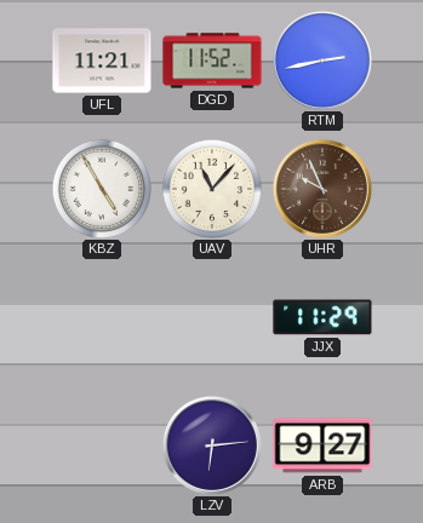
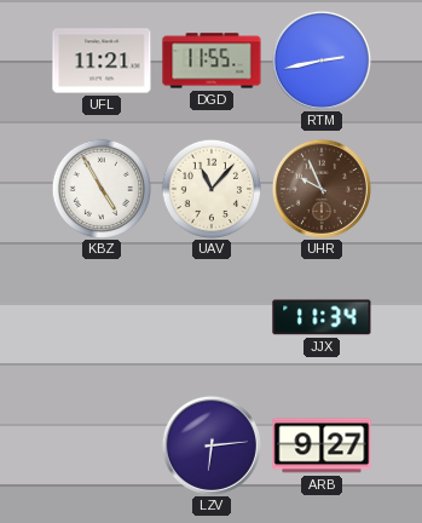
DGD: 11:52 -> 11:55 (212, 61)
JJX: 11:29 -> 11:34 (322, 317)
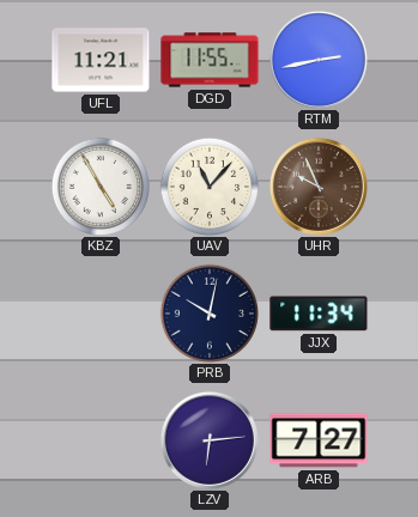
PRB: none -> 10:02 (208, 312)
ARB: 9:27 -> 7:27 (319, 440)
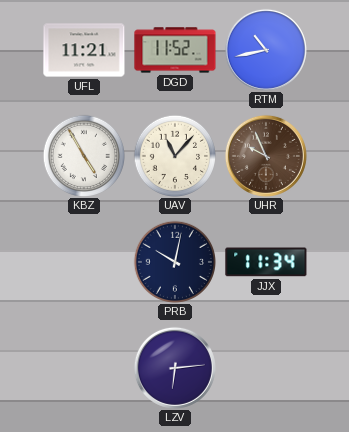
DGD: 11:55 -> 11:52 (175, 50)
RTM: 2:43 -> 10:43 (266, 50)
ARB: 7:27 -> none (319, 440)
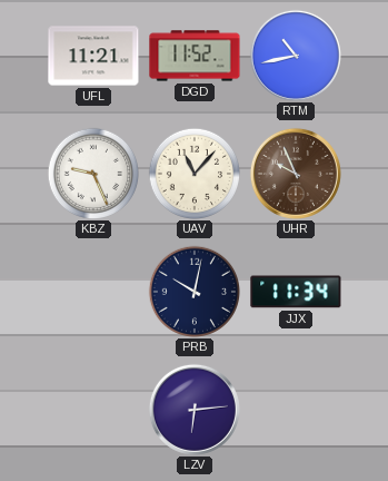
KBZ: 4:55 -> 9:26 (92, 173)
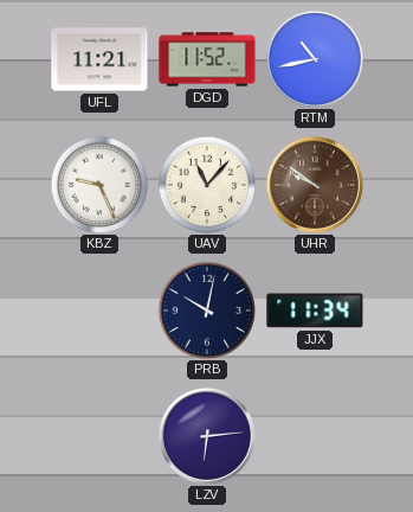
UHR: 9:56 -> 9:51 (315, 185)
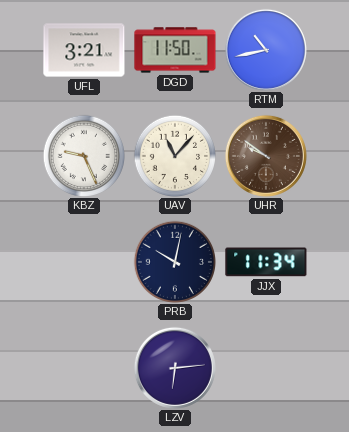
UFL: 11:21 -> 3:21 (84, 50)
DGD: 11:52 -> 11:50 (175, 50)
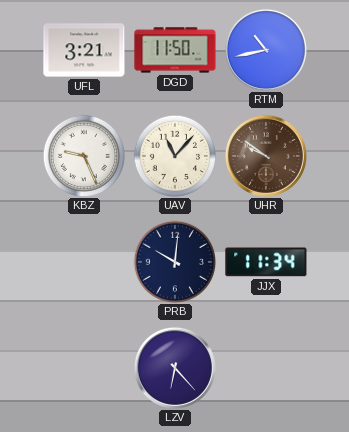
PRB: 10:02 -> 10:01 (174, 261)
LZV: 6:14 -> 6:23 (175, 368)
